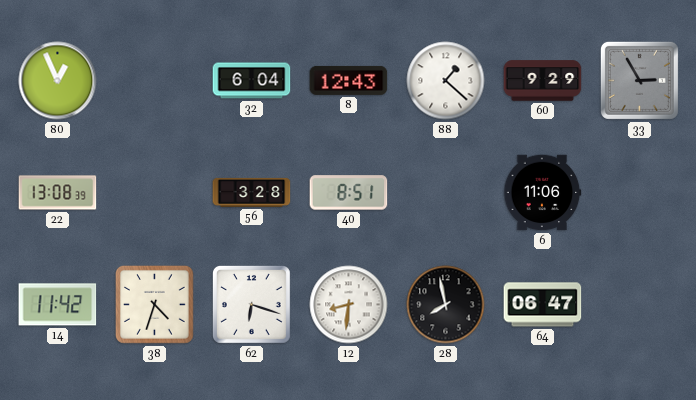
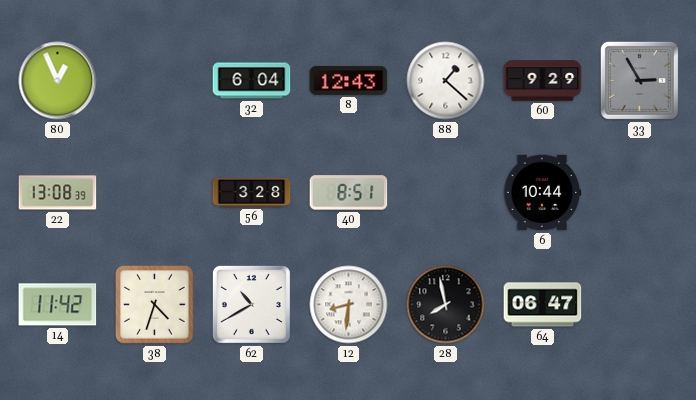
6: 11:06 -> 10:44 (542, 193)
62: 6:18 -> 10:40 (251, 304)
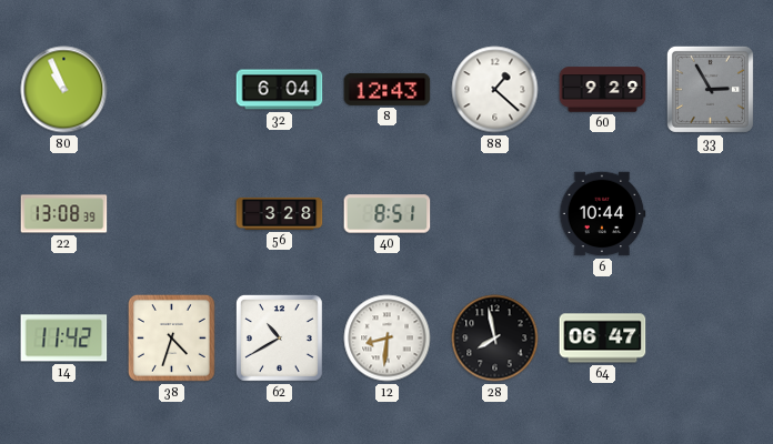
80: 12:56 -> 10:56 (64, 90)
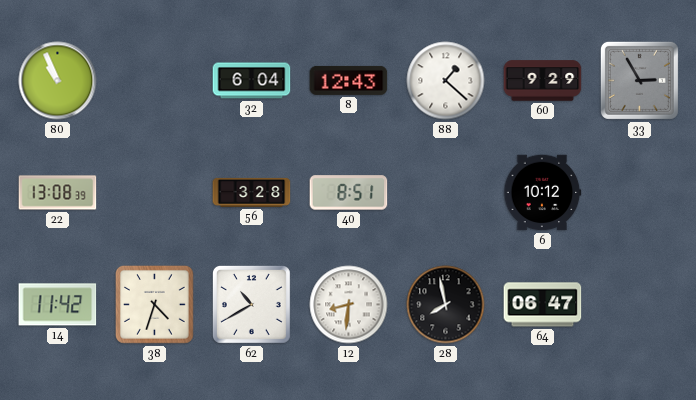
6: 10:44 -> 10:12 (542, 193)
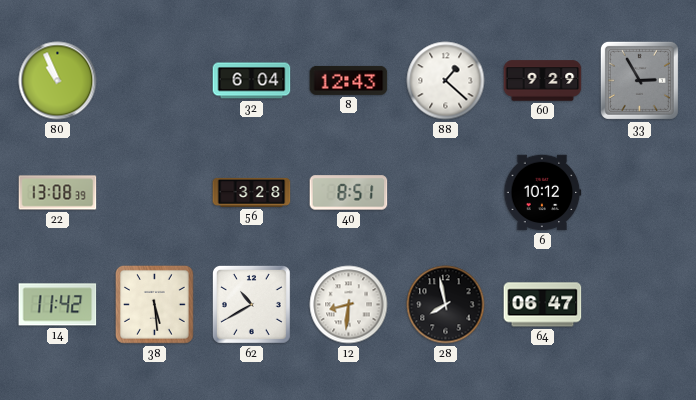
38: 4:33 -> 5:29 (154, 304)
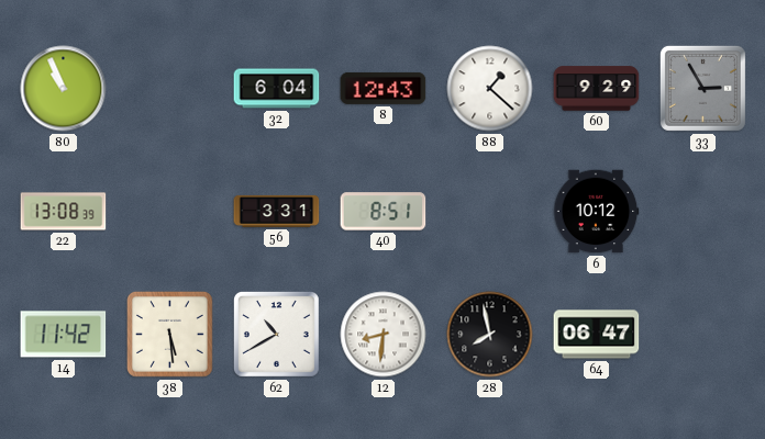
56: 3:28 -> 3:31 (277, 211)
